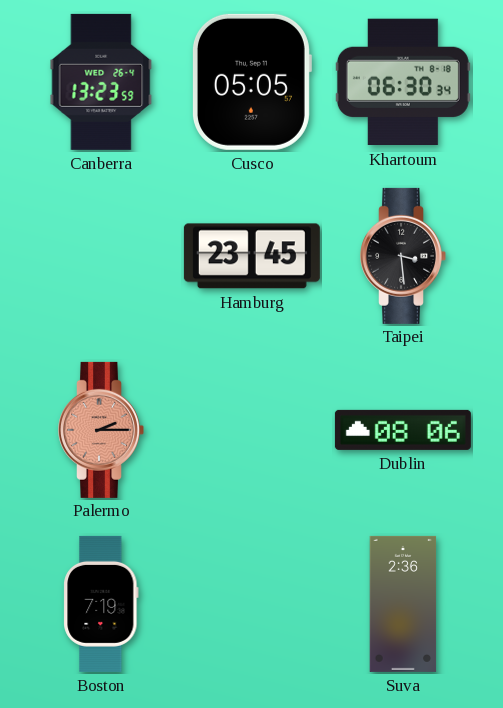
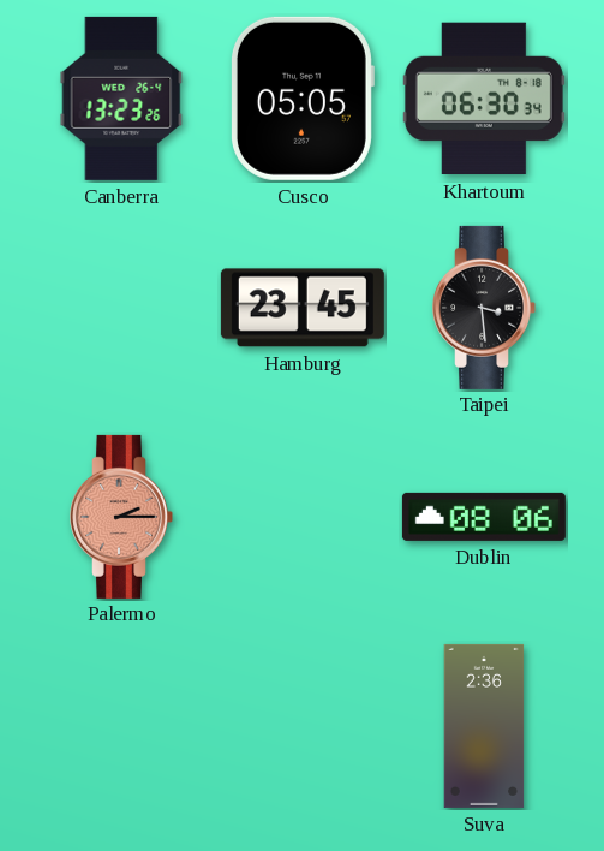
Canberra: 13:23:59 -> 13:23:26 (121, 99)
Boston: 7:19 -> none (101, 604)
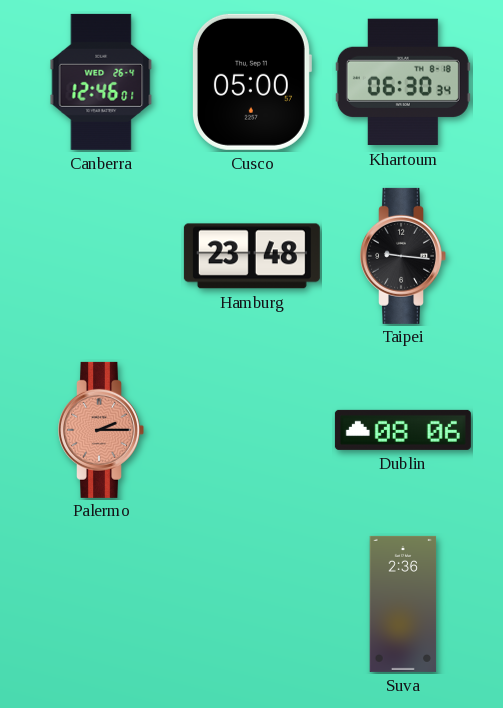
Canberra: 13:23 -> 12:46 (101, 82)
Cusco: 05:05 -> 05:00 (251, 82)
Hamburg: 23:45 -> 23:48 (252, 256)
Taipei: 3:29 -> 9:16 (403, 256)
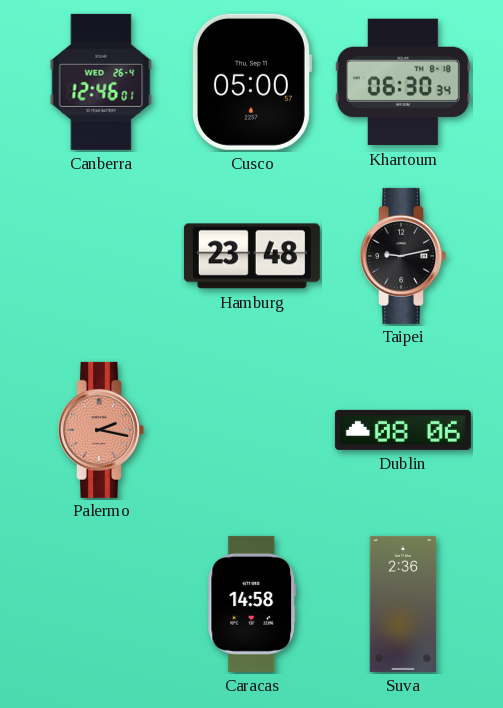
Taipei: 9:16 -> 9:13 (403, 256)
Palermo: 2:15 -> 2:17 (101, 430)
Caracas: none -> 14:58 (252, 604)
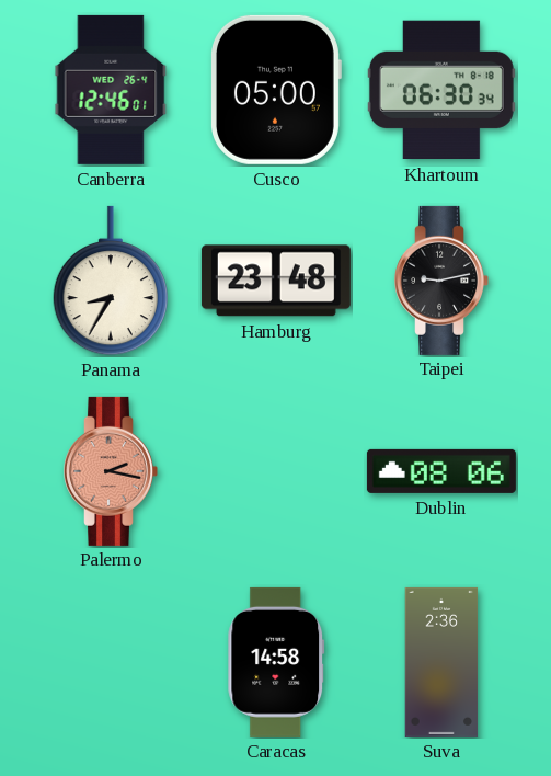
Panama: none -> 8:35 (111, 281)
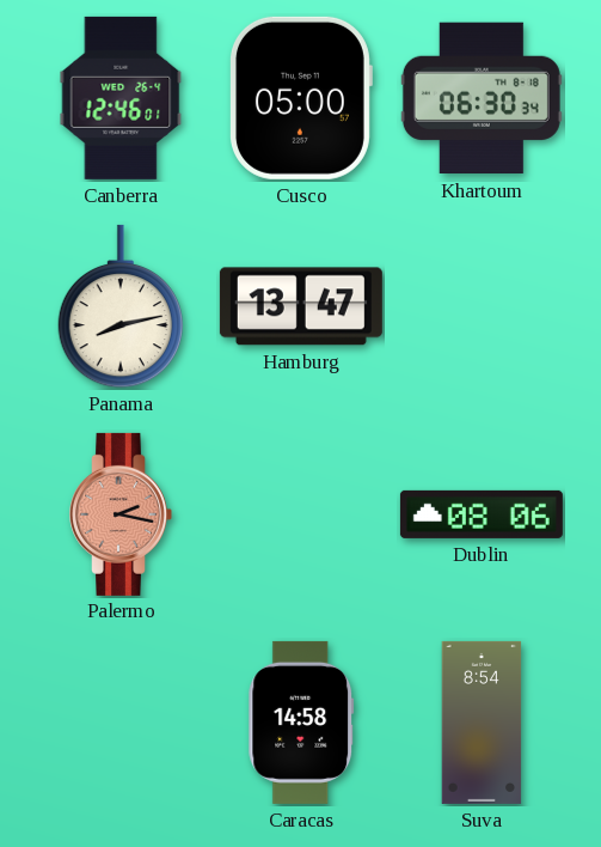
Panama: 8:35 -> 8:13 (121, 306)
Hamburg: 23:48 -> 13:47 (301, 306)
Taipei: 9:13 -> none (441, 281)
Suva: 2:36 -> 8:54 (482, 723)
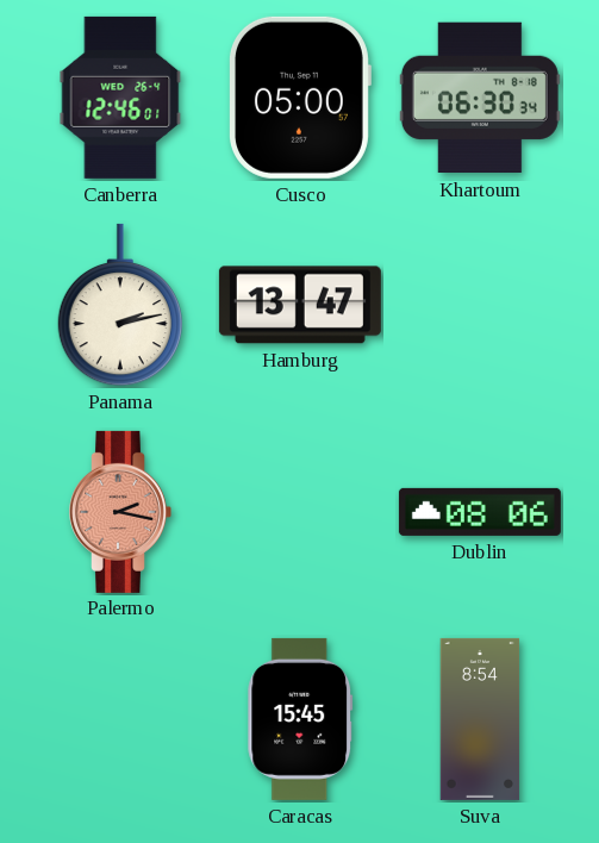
Panama: 8:13 -> 2:13 (120, 305)
Caracas: 14:58 -> 15:45 (300, 719)
